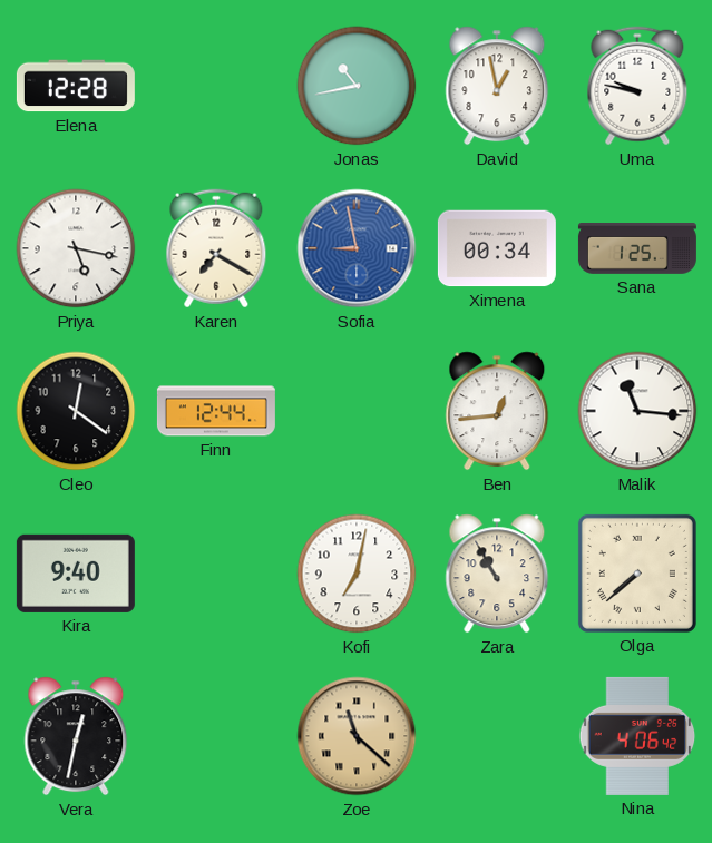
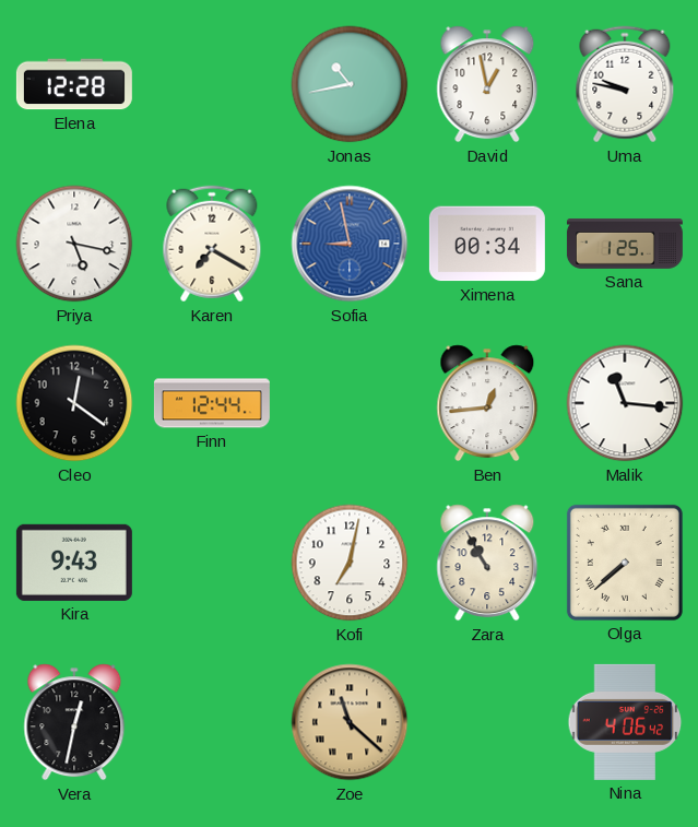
Kira: 9:40 -> 9:43 (74, 563)
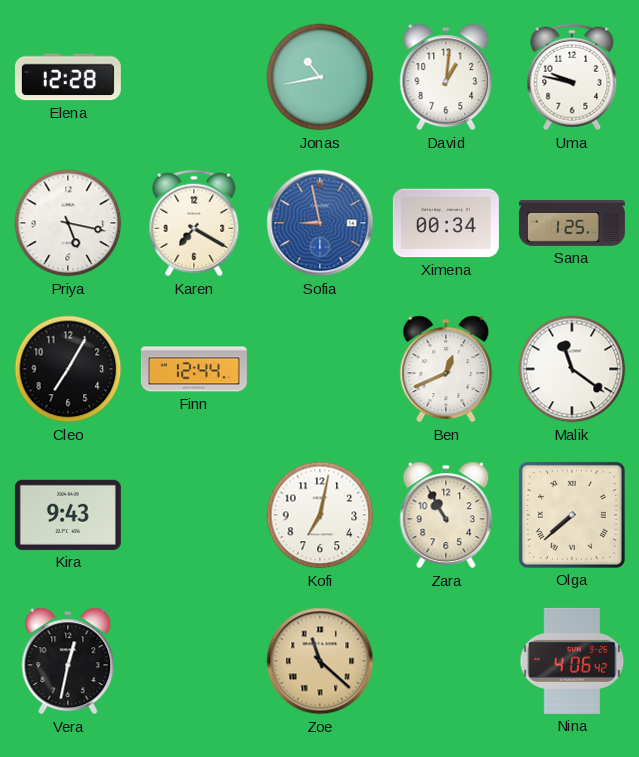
David: 12:58 -> 1:01 (446, 77)
Cleo: 12:21 -> 7:05 (68, 369)
Ben: 12:44 -> 12:41 (446, 369)
Malik: 11:16 -> 11:21 (572, 369)
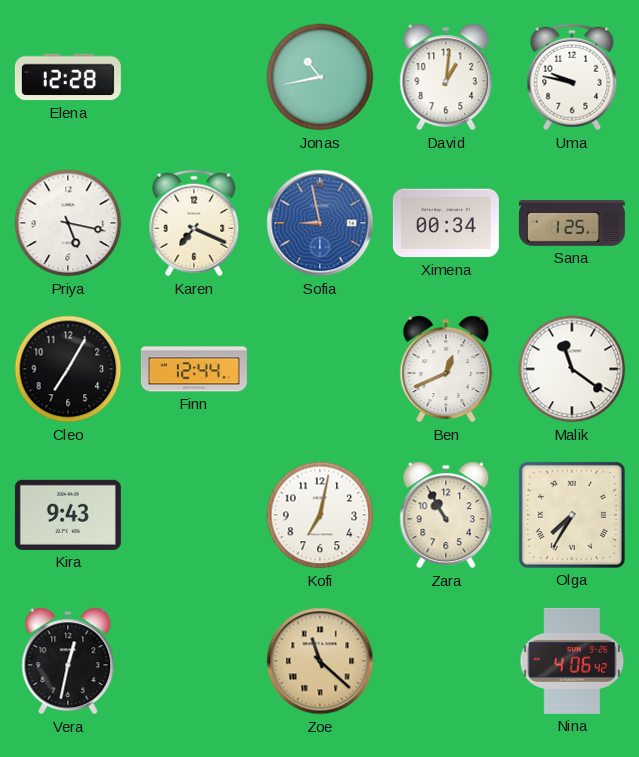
Karen: 7:20 -> 7:19 (194, 223)
Olga: 7:38 -> 7:35 (572, 515)
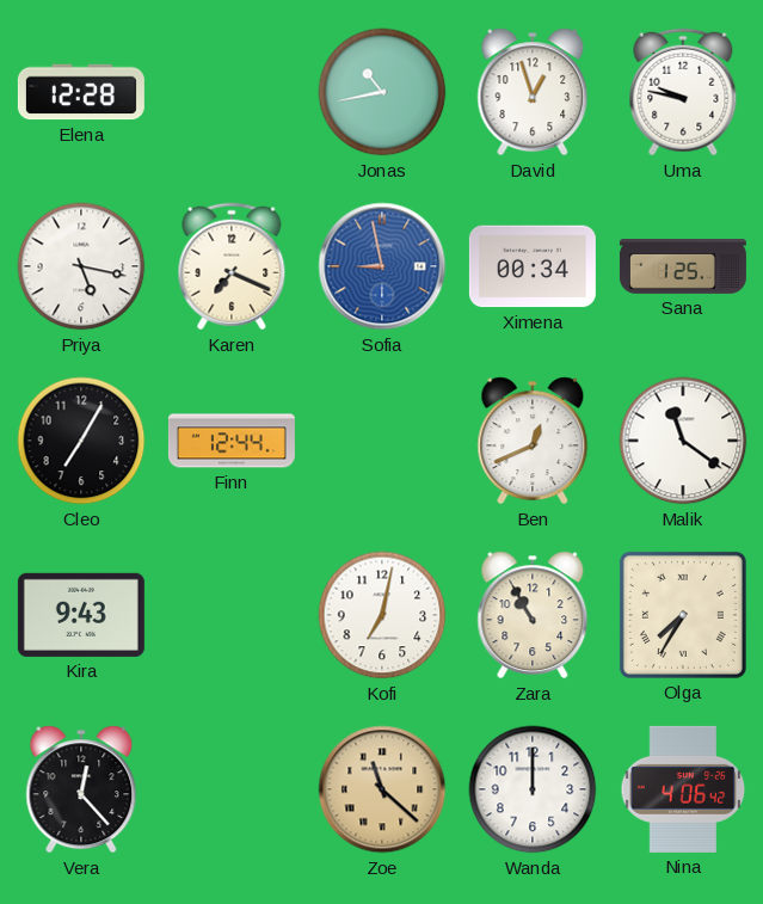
David: 1:01 -> 12:57 (533, 92)
Vera: 12:32 -> 12:23 (81, 789)
Wanda: none -> 12:00 (533, 789)
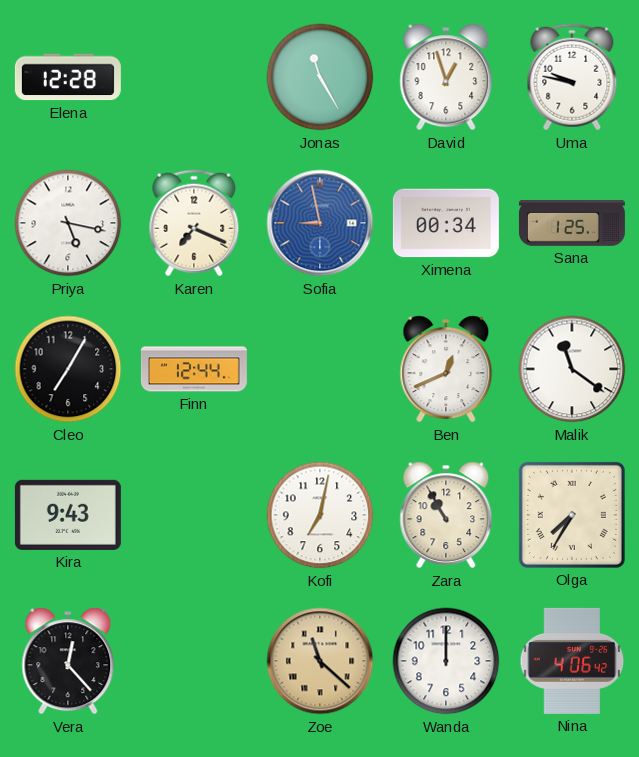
Jonas: 10:43 -> 11:25 (320, 77)
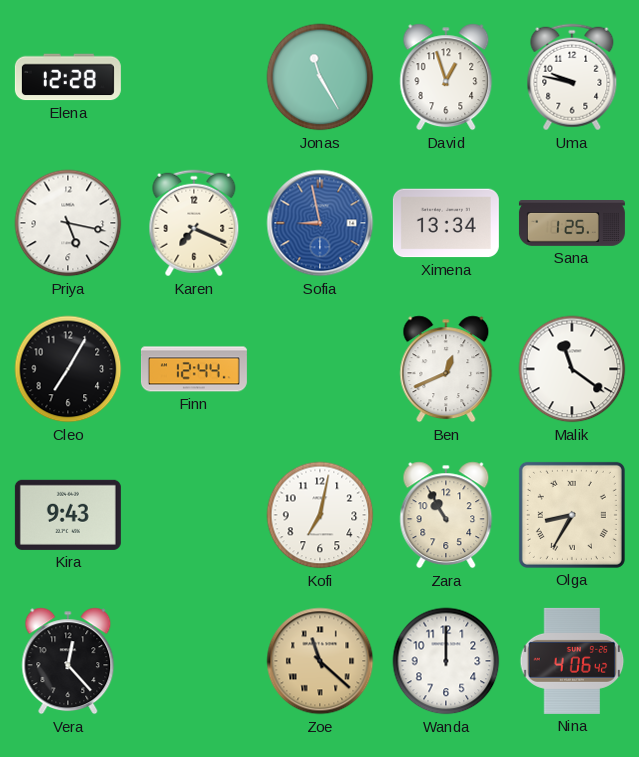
Ximena: 00:34 -> 13:34 (446, 223)
Olga: 7:35 -> 8:35 (572, 515)
